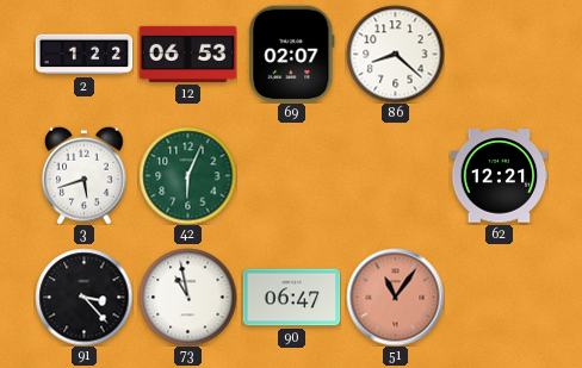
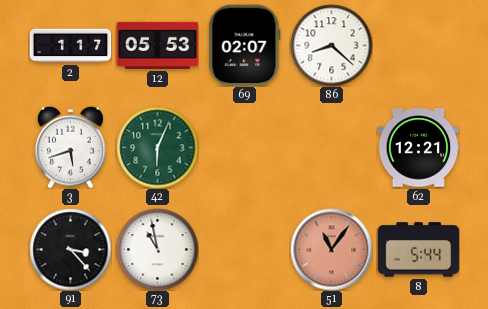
2: 1:22 -> 1:17 (70, 46)
12: 06:53 -> 05:53 (157, 45)
90: 06:47 -> none (291, 298)
8: none -> 5:44 (418, 250)
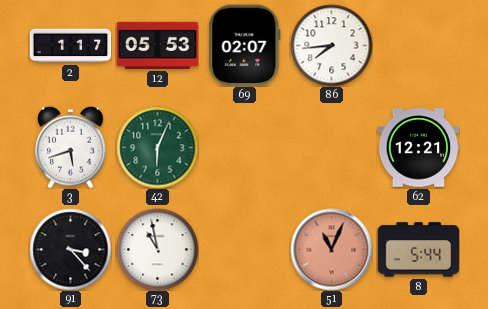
86: 8:22 -> 7:44 (331, 45)
51: 11:06 -> 11:04 (331, 249)
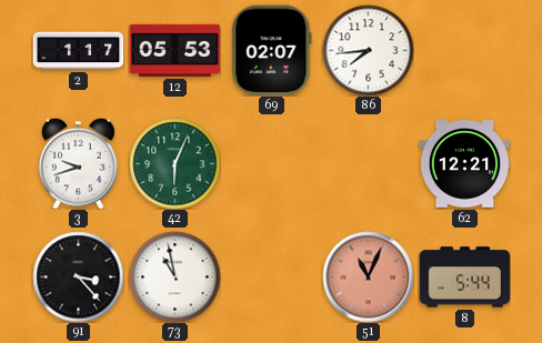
3: 5:42 -> 9:42 (79, 163)
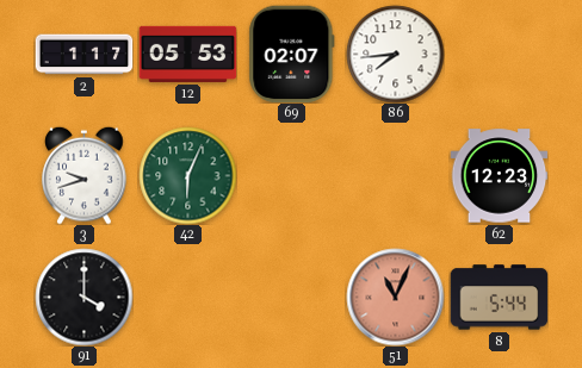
62: 12:21 -> 12:23 (499, 176)
91: 3:23 -> 4:00 (83, 297)
73: 10:58 -> none (174, 276)
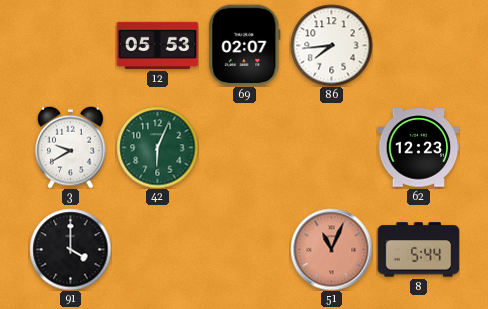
2: 1:17 -> none (83, 55)
3: 9:42 -> 9:40 (71, 147)
